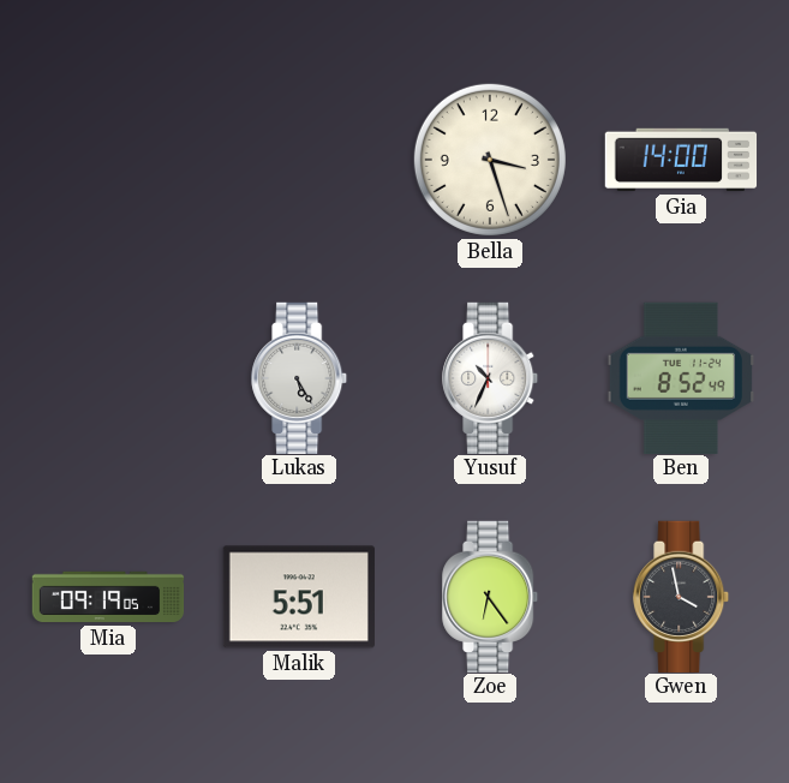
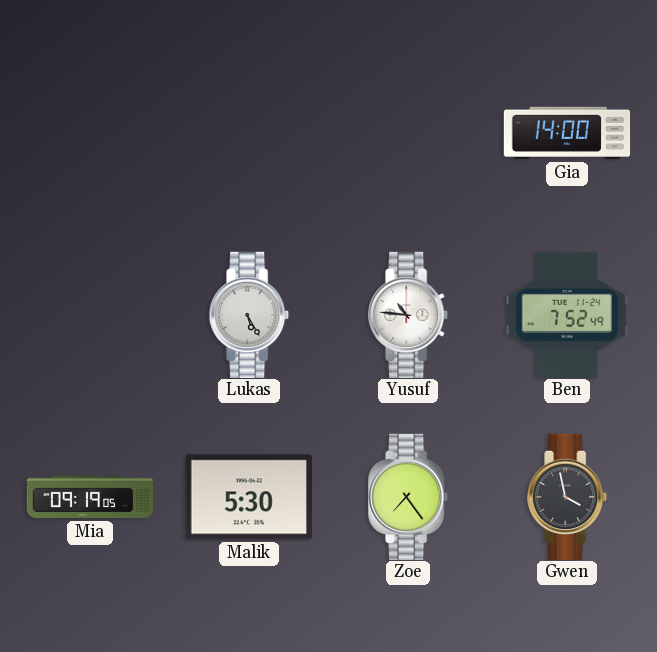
Bella: 3:27 -> none (490, 160)
Yusuf: 10:34 -> 10:46 (409, 314)
Ben: 8:52 -> 7:52 (567, 314)
Malik: 5:51 -> 5:30 (249, 497)
Zoe: 6:24 -> 7:24 (409, 496)
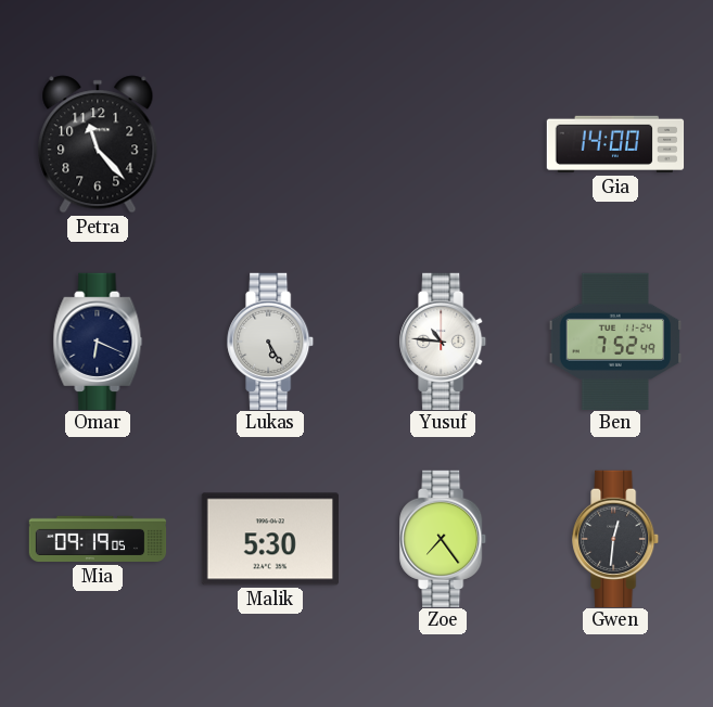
Petra: none -> 11:23 (98, 144)
Omar: none -> 6:19 (98, 340)
Gwen: 3:58 -> 12:31 (616, 538)
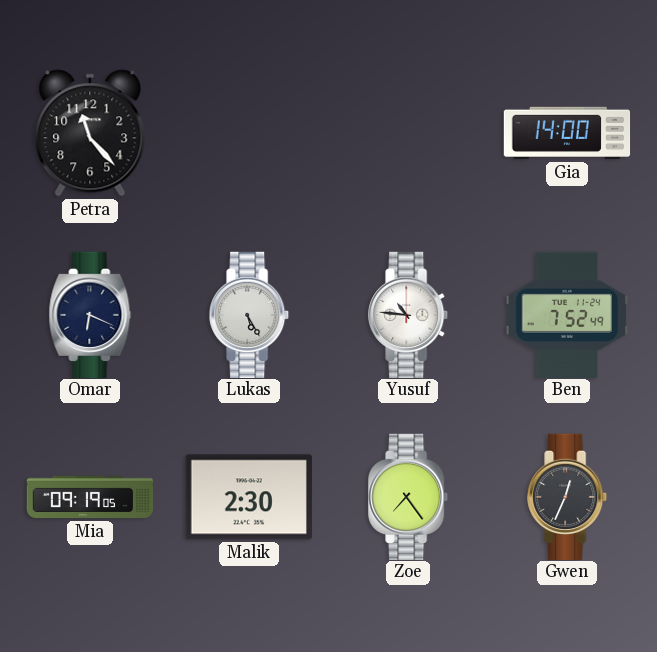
Malik: 5:30 -> 2:30 (249, 497)
Gwen: 12:31 -> 12:34 (568, 496)
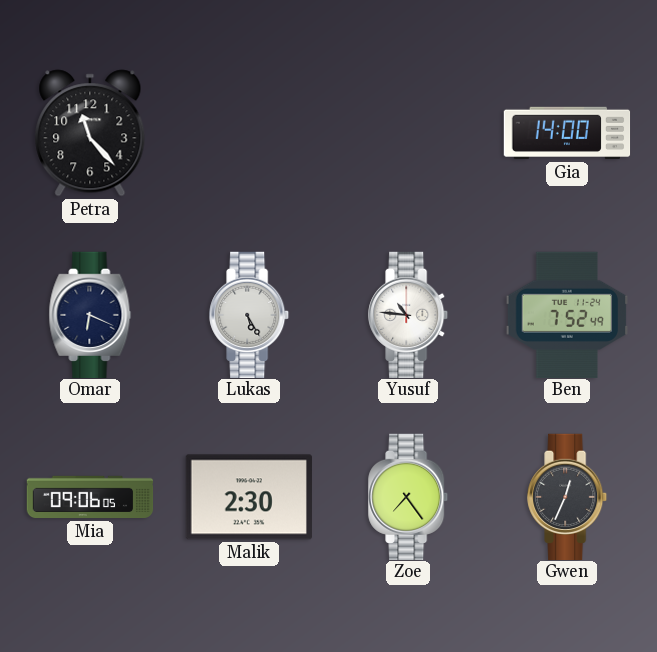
Mia: 09:19 -> 09:06 (90, 497)
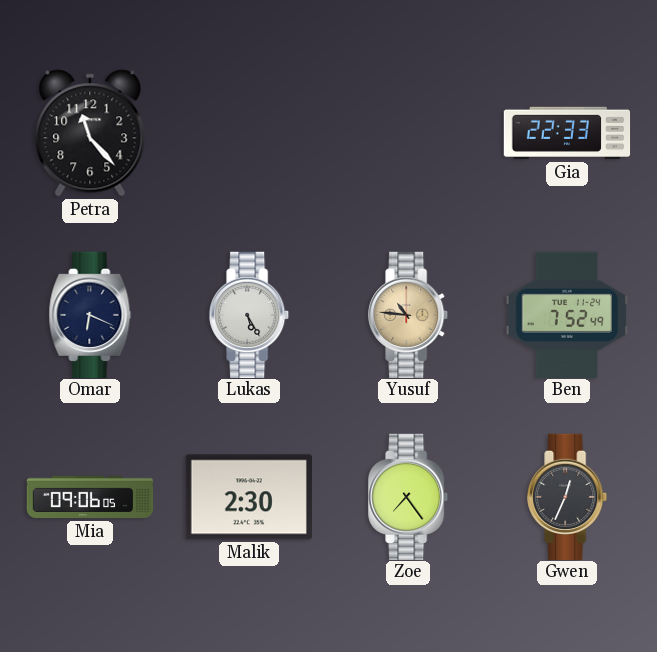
Gia: 14:00 -> 22:33 (567, 133)
Yusuf dial: white -> champagne (409, 314)
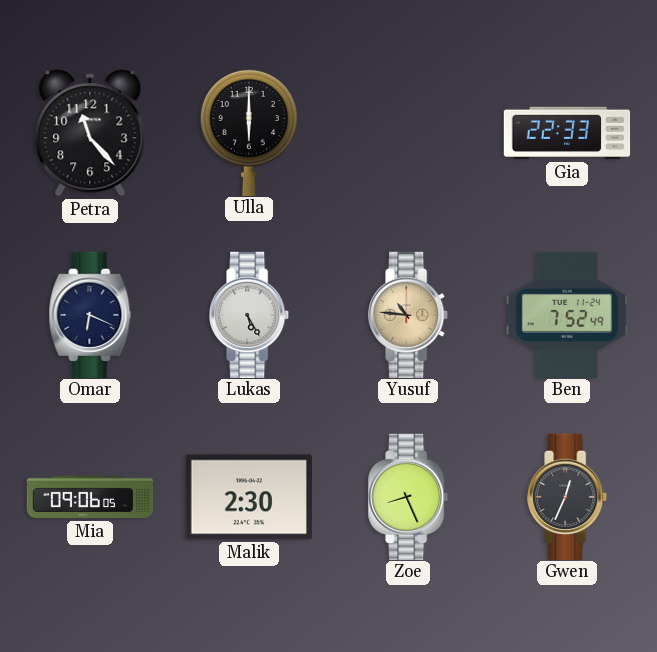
Ulla: none -> 6:00 (249, 132)
Zoe: 7:24 -> 8:26 (409, 496)
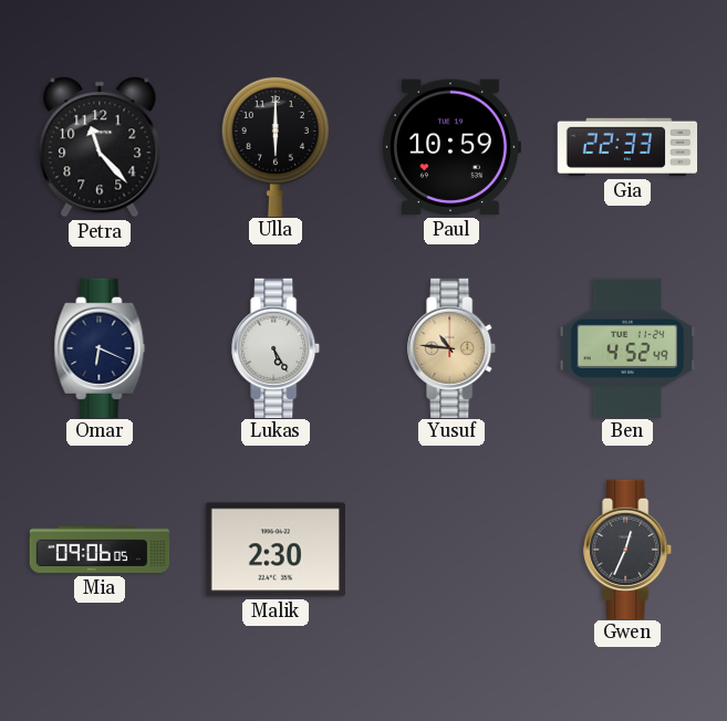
Paul: none -> 10:59 (450, 147)
Ben: 7:52 -> 4:52 (627, 347)
Zoe: 8:26 -> none (409, 496)
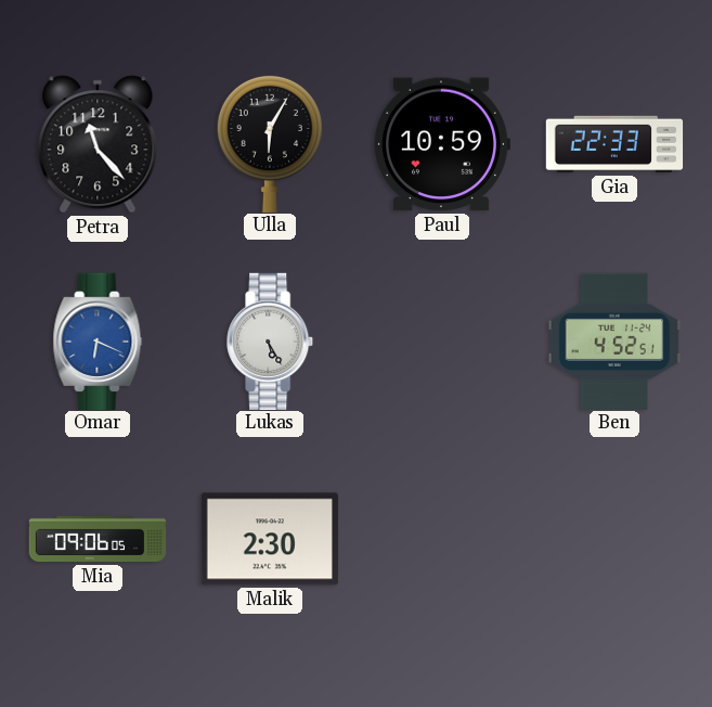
Ulla: 6:00 -> 6:05 (270, 143)
Omar dial: navy -> blue (98, 340)
Yusuf: 10:46 -> none (453, 347)
Ben: 4:52:49 -> 4:52:51 (614, 340)
Gwen: 12:34 -> none (629, 548)
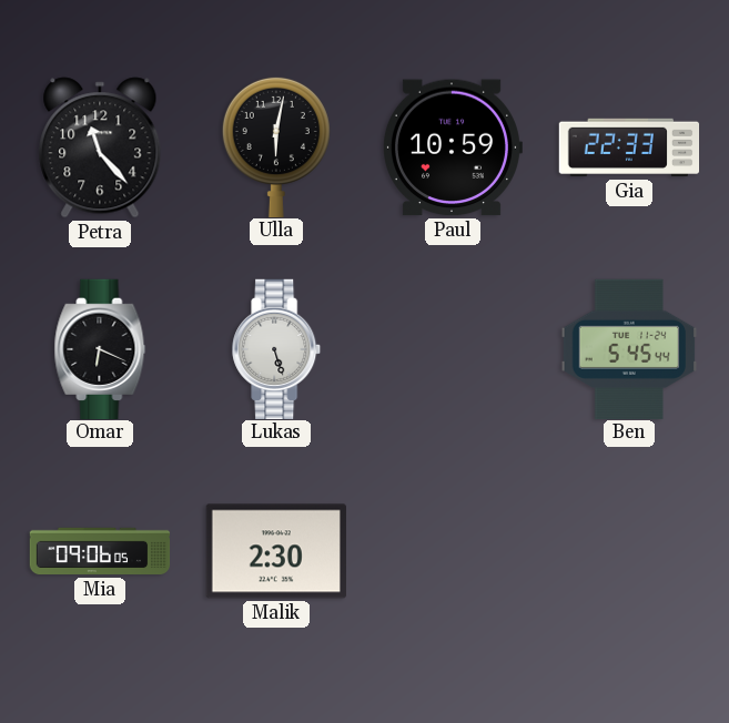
Ulla: 6:05 -> 6:02 (276, 146)
Omar dial: blue -> black (100, 348)
Lukas: 5:25 -> 5:27 (277, 348)
Ben: 4:52 -> 5:45 (629, 348)
